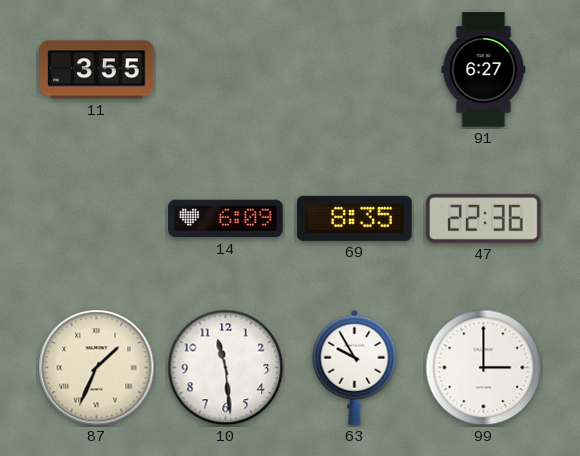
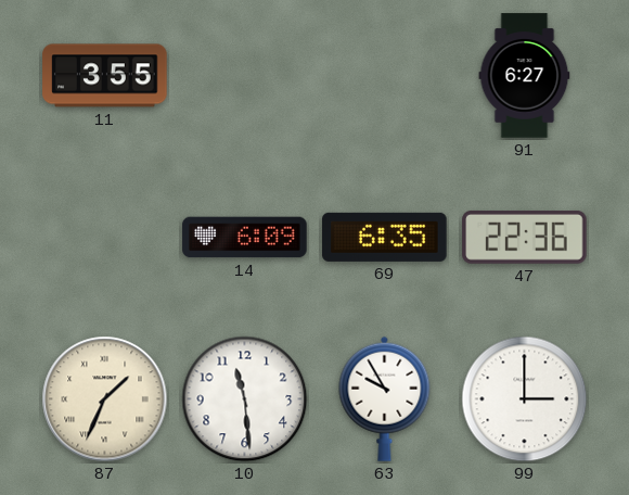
69: 8:35 -> 6:35 (385, 237)
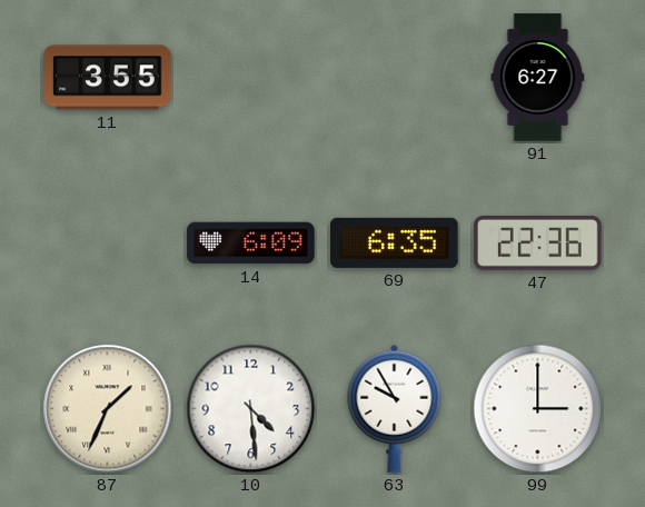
10: 11:29 -> 4:29 (251, 409)
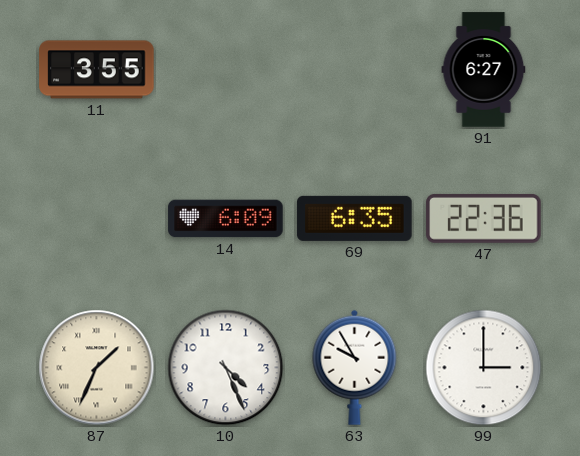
10: 4:29 -> 4:26 (226, 368)
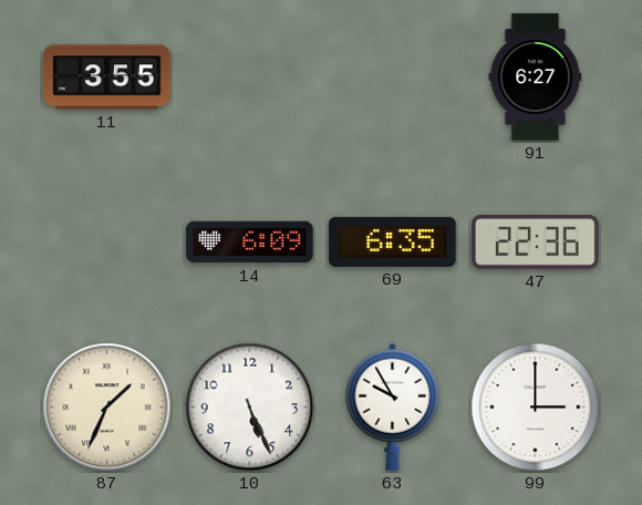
10: 4:26 -> 5:26 (250, 408)
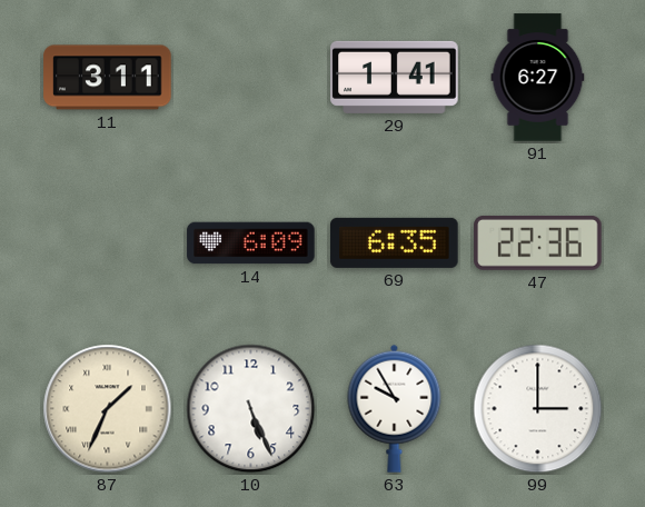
11: 3:55 -> 3:11 (108, 78)
29: none -> 1:41 (395, 77)
